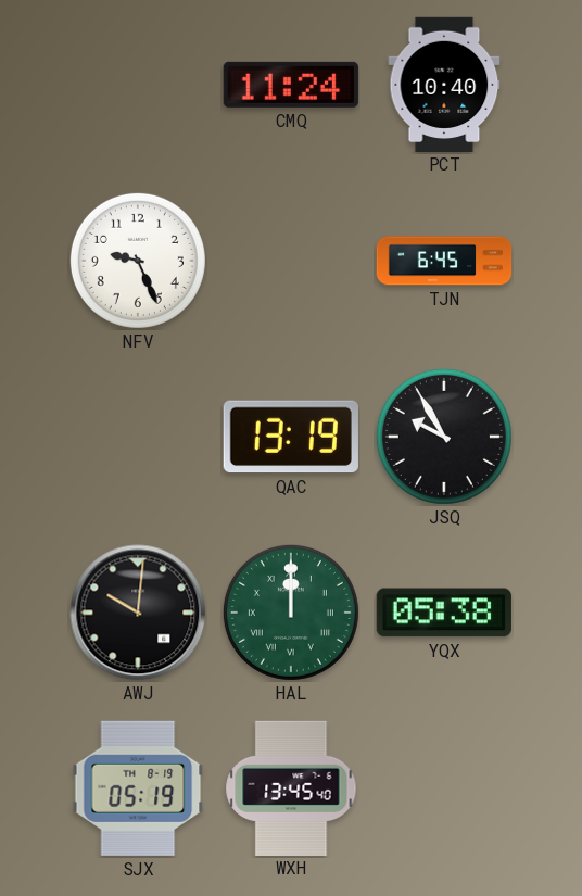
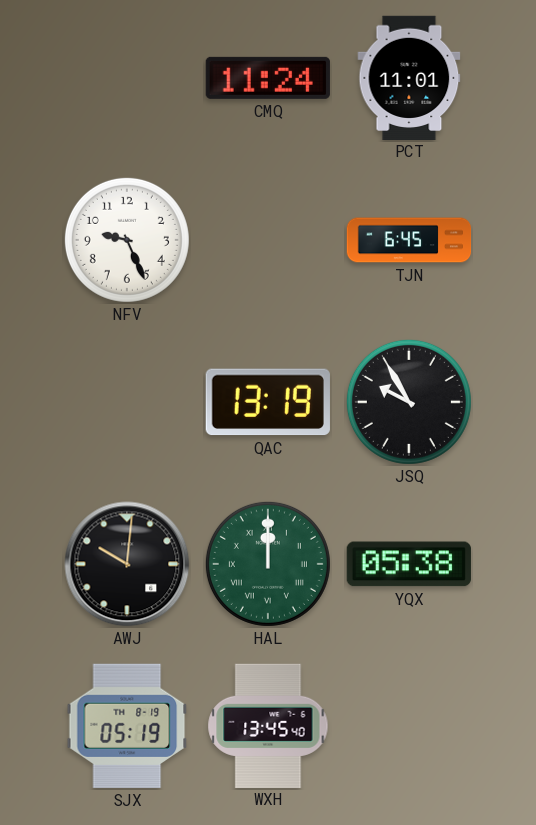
PCT: 10:40 -> 11:01 (409, 77)
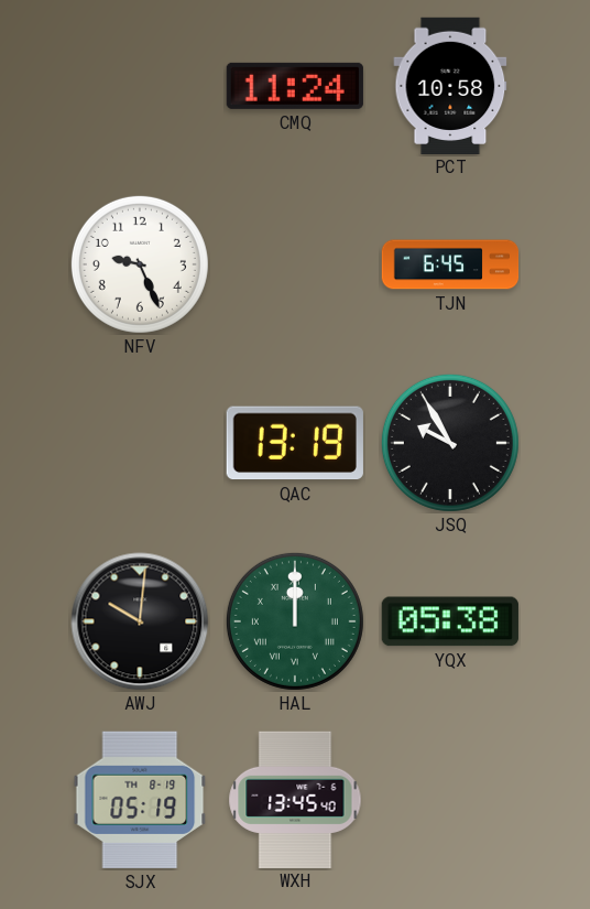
PCT: 11:01 -> 10:58 (450, 85)
